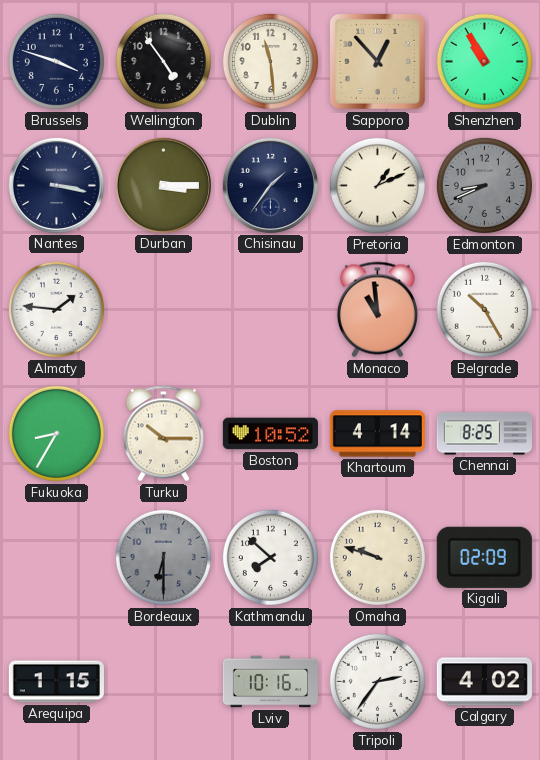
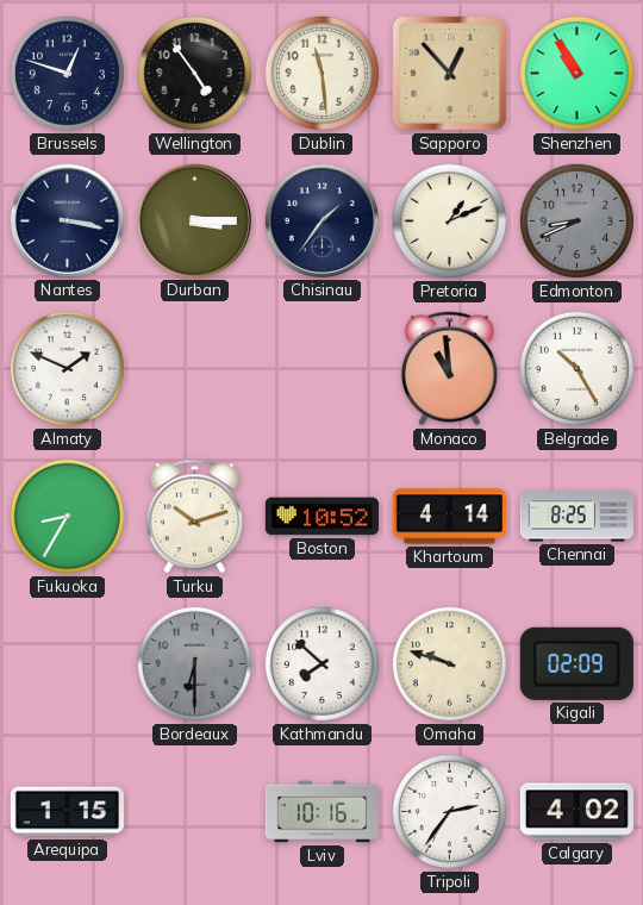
Brussels: 3:48 -> 12:48 (67, 73)
Almaty: 1:46 -> 1:49 (67, 368)
Turku: 10:15 -> 10:12 (194, 517)
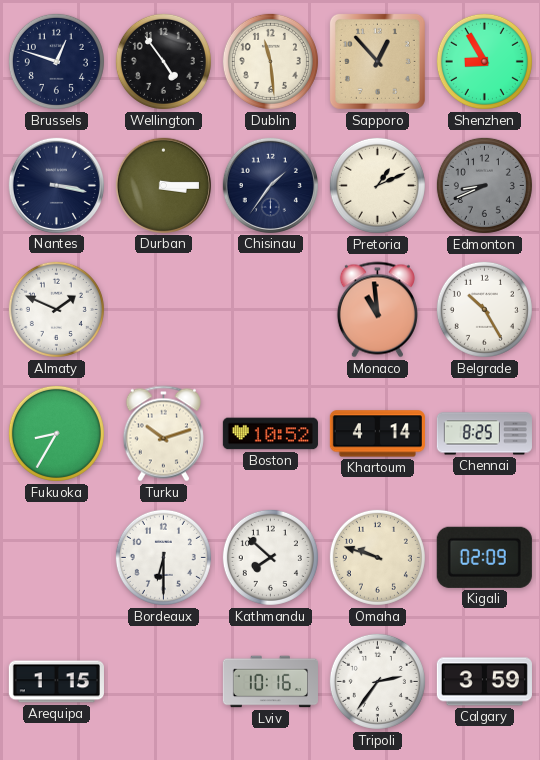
Shenzhen: 10:55 -> 8:55 (484, 61)
Bordeaux dial: grey -> white (163, 557)
Calgary: 4:02 -> 3:59 (484, 682)
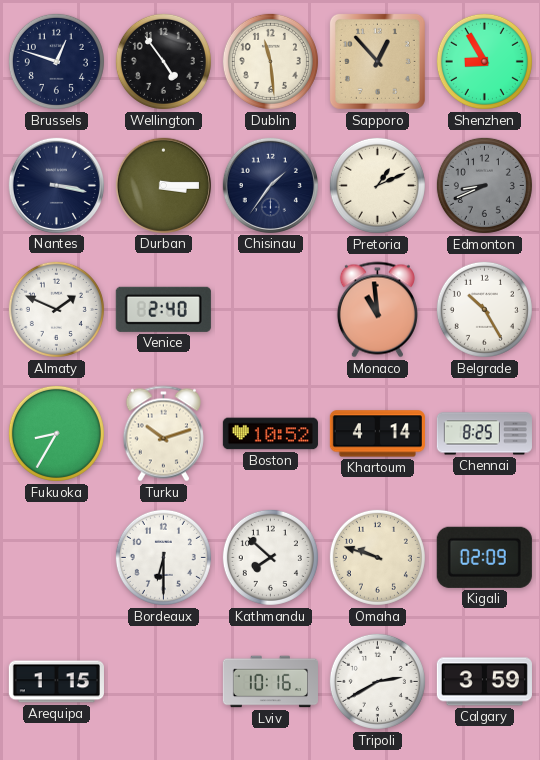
Venice: none -> 2:40 (163, 309)
Tripoli: 2:36 -> 2:40 (377, 681)
